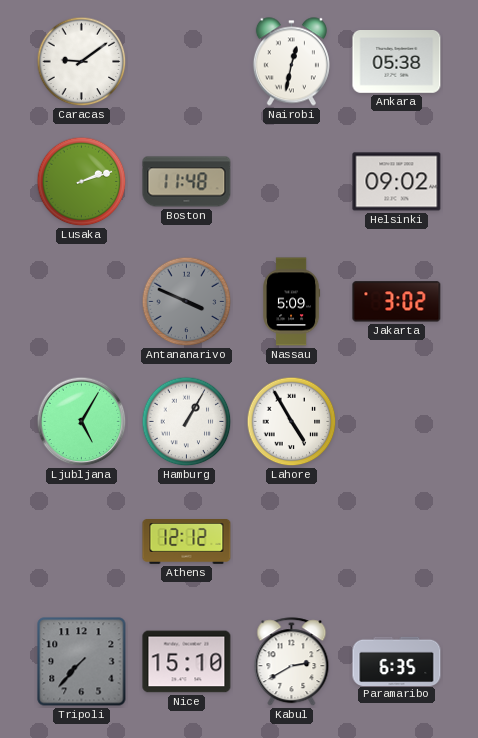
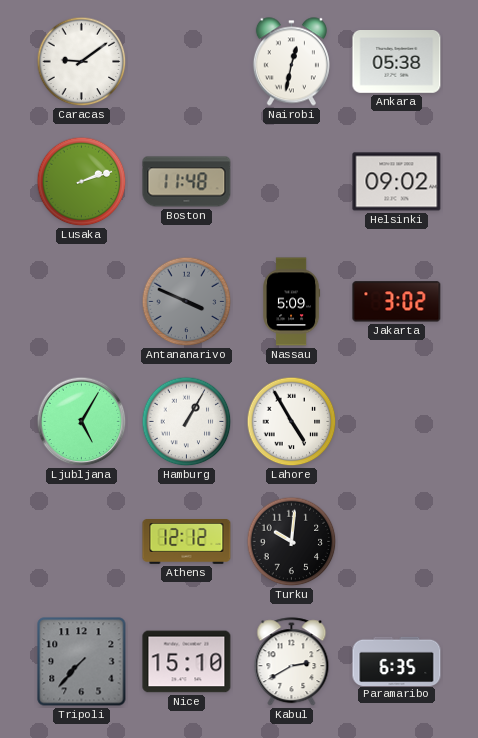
Turku: none -> 10:01 (292, 542)
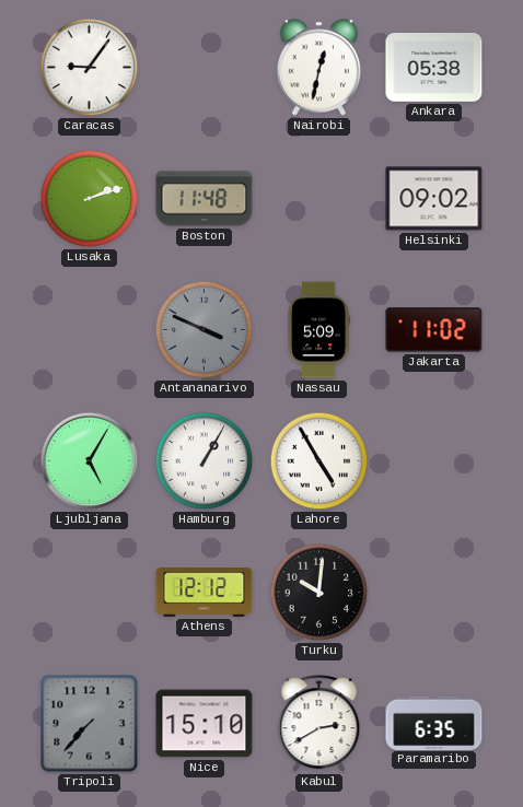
Caracas: 9:09 -> 9:06 (90, 68)
Jakarta: 3:02 -> 11:02 (434, 330)
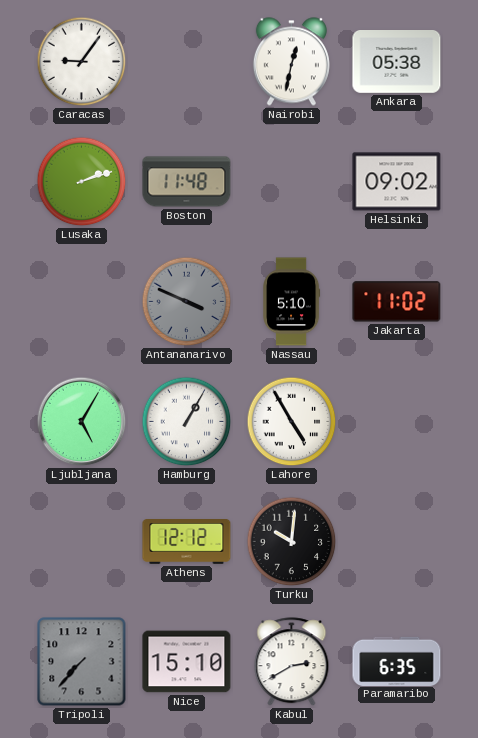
Nassau: 5:09 -> 5:10 (292, 302)
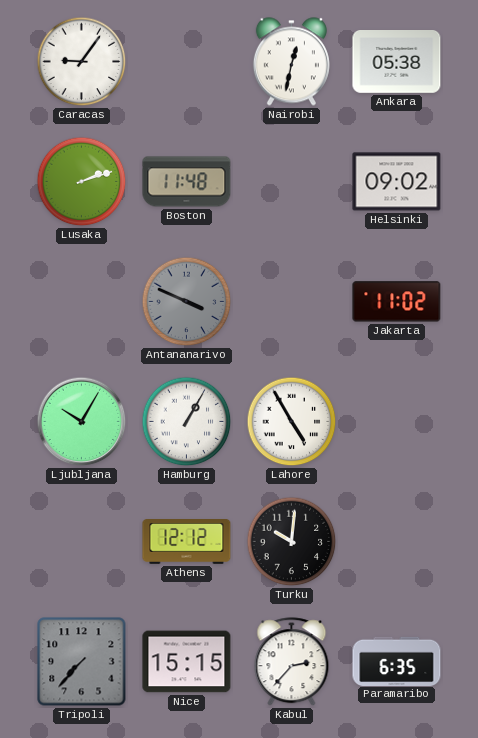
Nassau: 5:10 -> none (292, 302)
Ljubljana: 5:05 -> 10:05 (82, 422)
Nice: 15:10 -> 15:15 (187, 662)
Kabul: 2:40 -> 2:37 (292, 662)
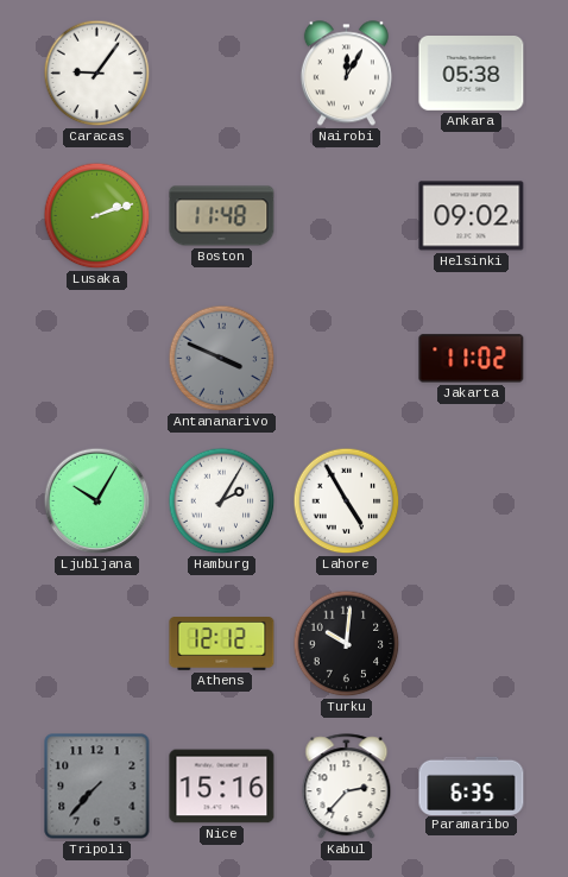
Nairobi: 12:32 -> 12:05 (346, 74)
Hamburg: 1:05 -> 2:05 (222, 501)
Nice: 15:15 -> 15:16 (222, 787)
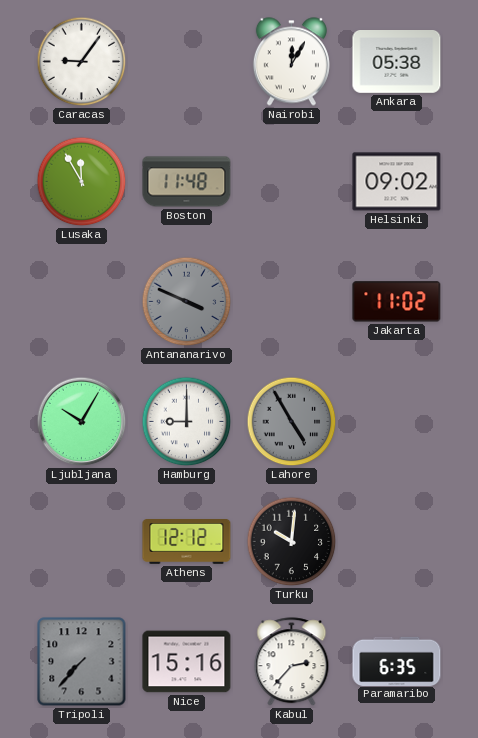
Lusaka: 2:12 -> 11:55 (82, 182)
Hamburg: 2:05 -> 9:00 (187, 422)
Lahore dial: white -> grey (292, 422)
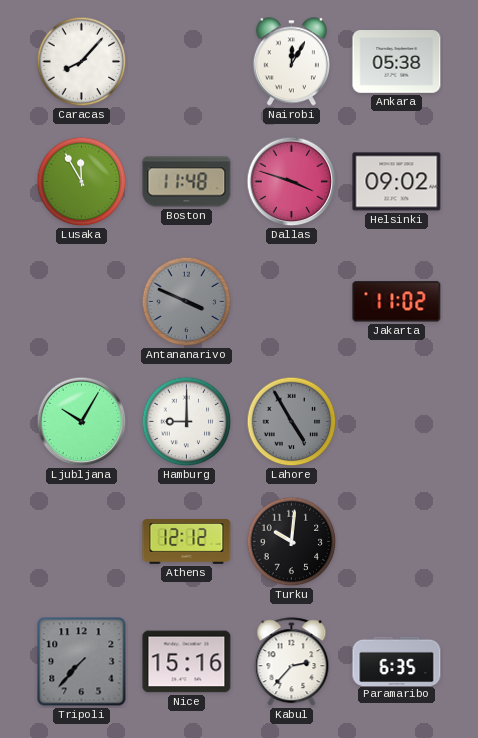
Caracas: 9:06 -> 8:07 (82, 62)
Dallas: none -> 3:48 (292, 182)
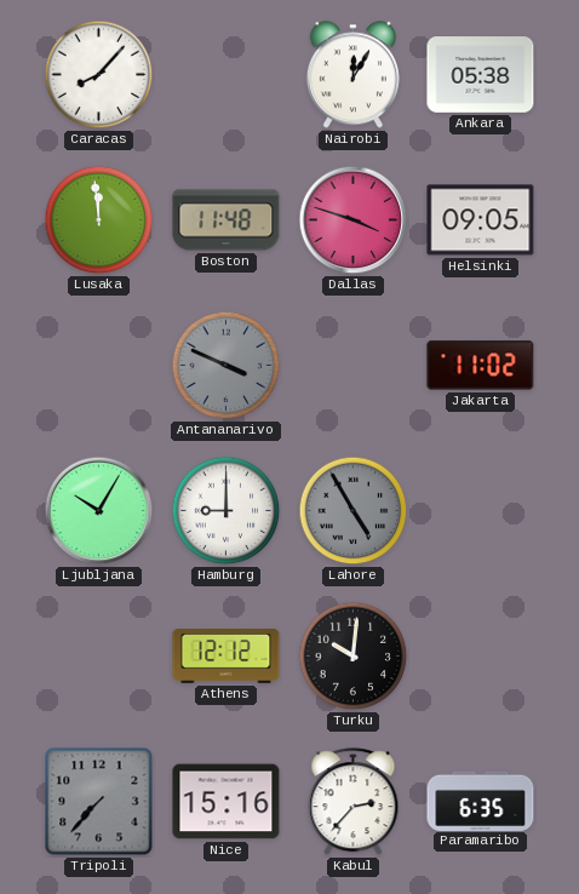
Lusaka: 11:55 -> 11:59 (99, 220)
Helsinki: 09:02 -> 09:05 (481, 220)
